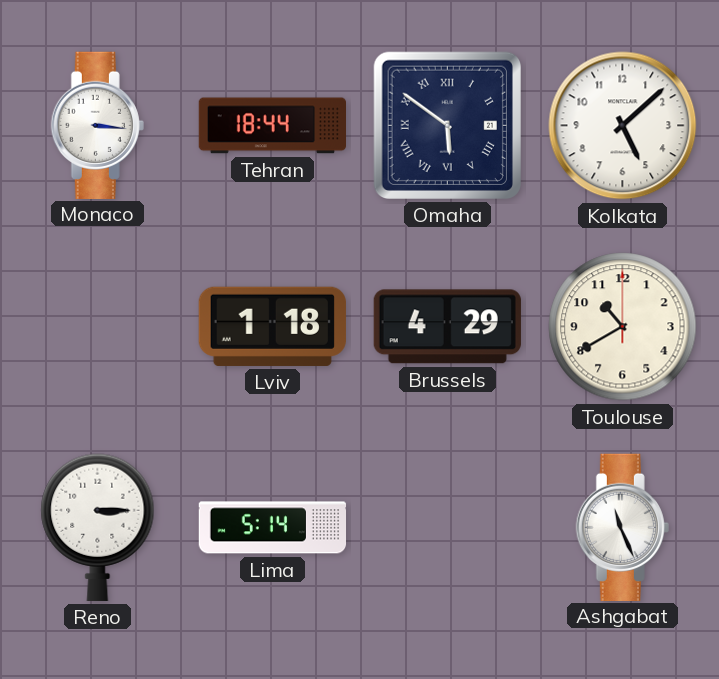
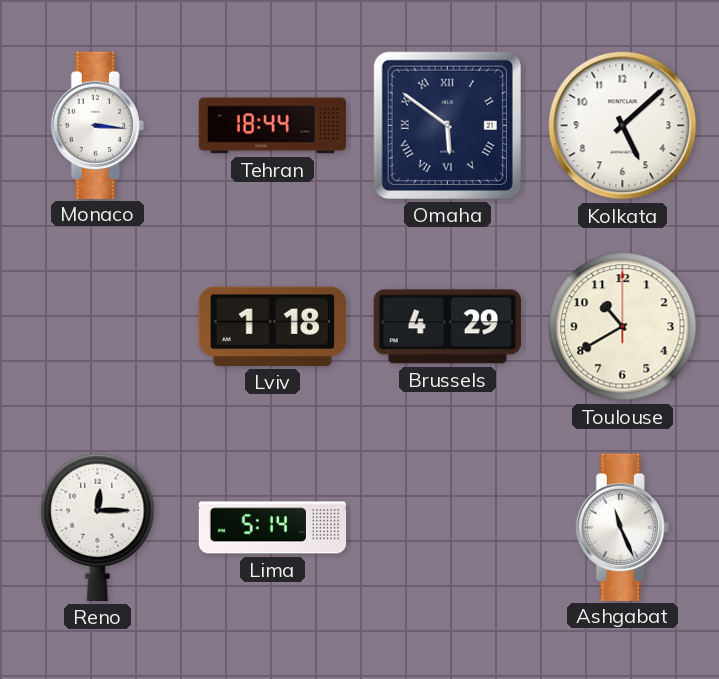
Reno: 3:15 -> 12:15 (98, 527)
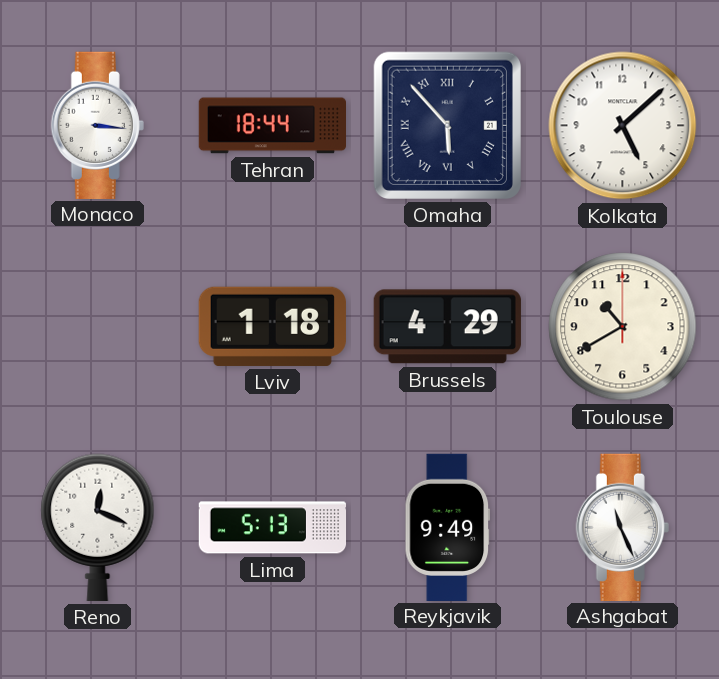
Omaha: 5:51 -> 5:53 (447, 125)
Reno: 12:15 -> 12:19 (98, 527)
Lima: 5:14 -> 5:13 (273, 528)
Reykjavik: none -> 9:49 (447, 527)
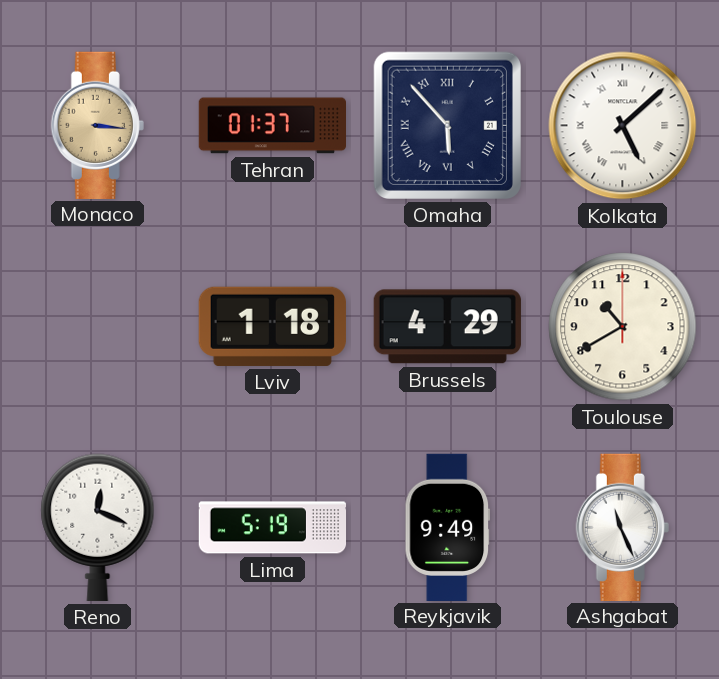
Monaco dial: white -> champagne (97, 125)
Tehran: 18:44 -> 01:37 (272, 126)
Kolkata numerals: Arabic -> Roman (623, 126)
Lima: 5:13 -> 5:19 (273, 528)
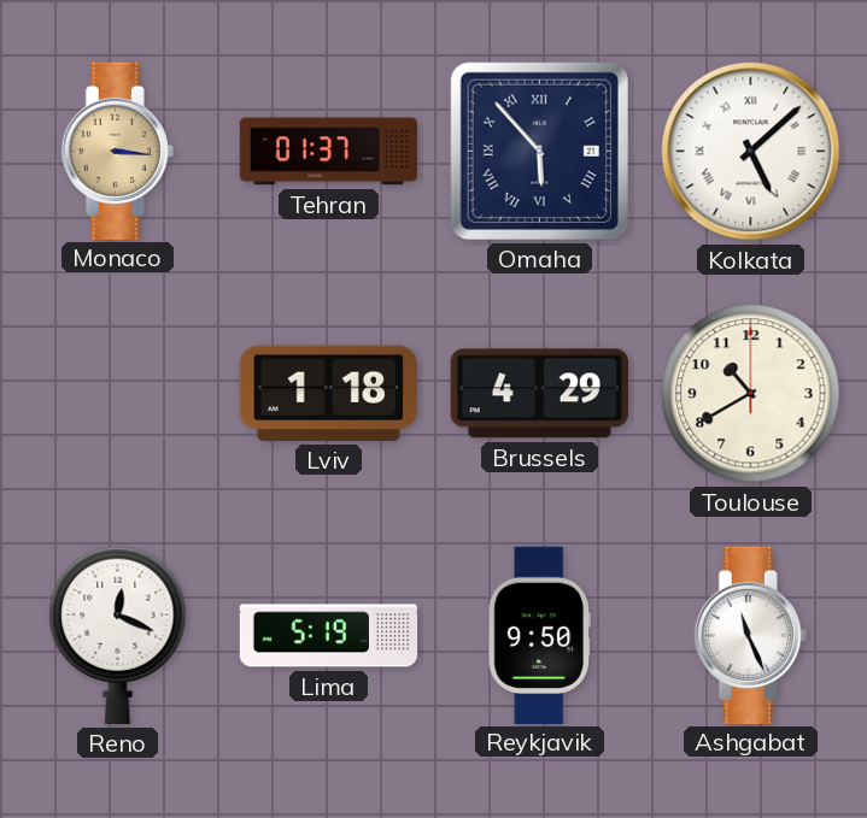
Reykjavik: 9:49 -> 9:50 (539, 635)
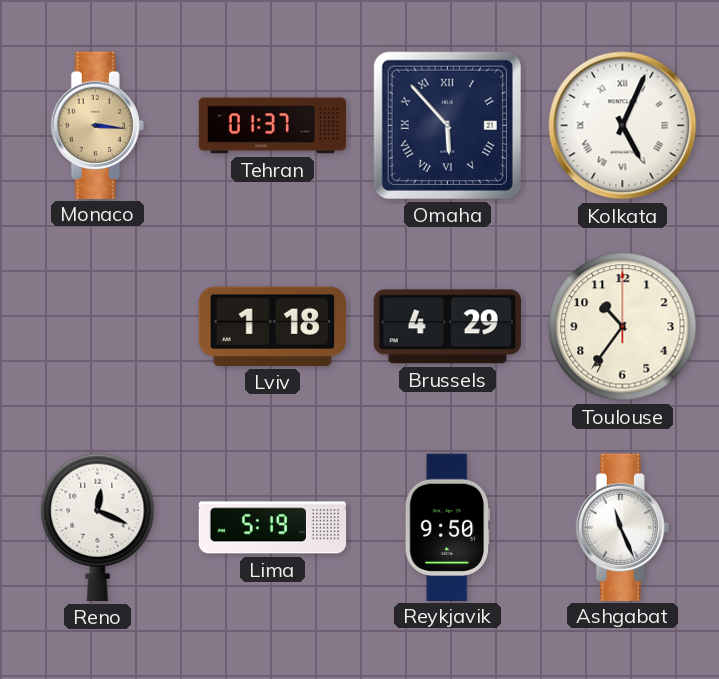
Kolkata: 5:08 -> 5:04 (623, 126)
Toulouse: 10:40 -> 10:36 (623, 327)
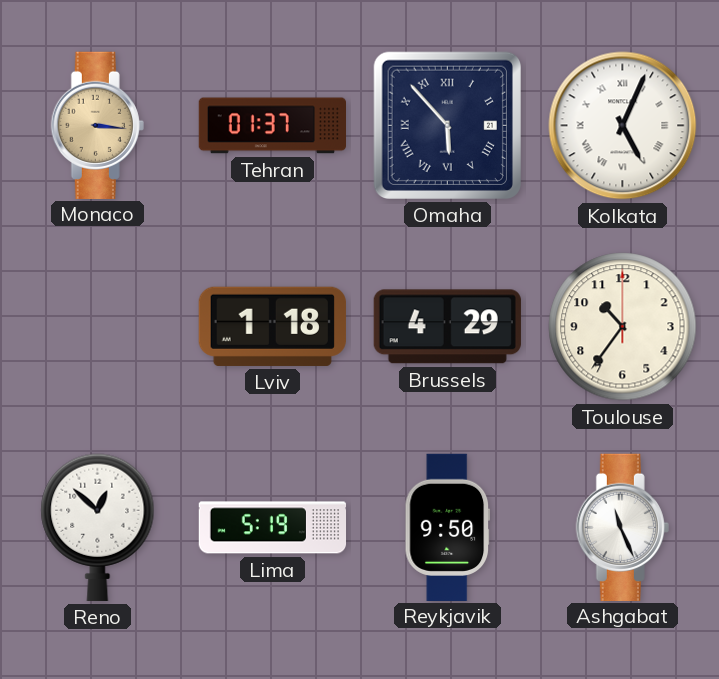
Reno: 12:19 -> 12:52 (98, 527)
